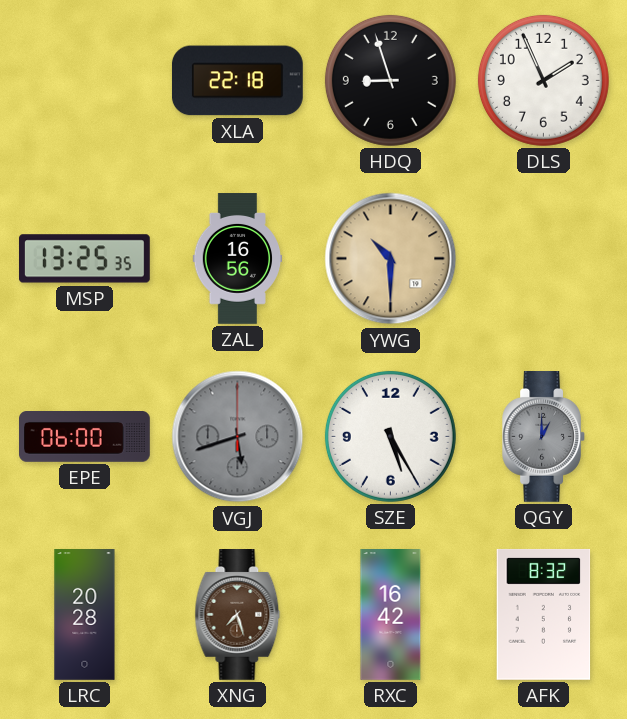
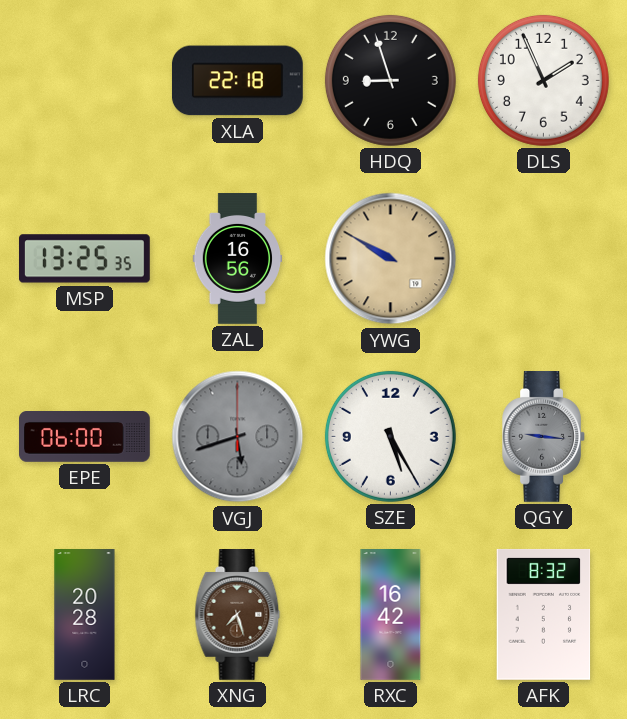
YWG: 10:30 -> 9:50 (391, 259)
QGY: 1:00 -> 9:16 (543, 437)
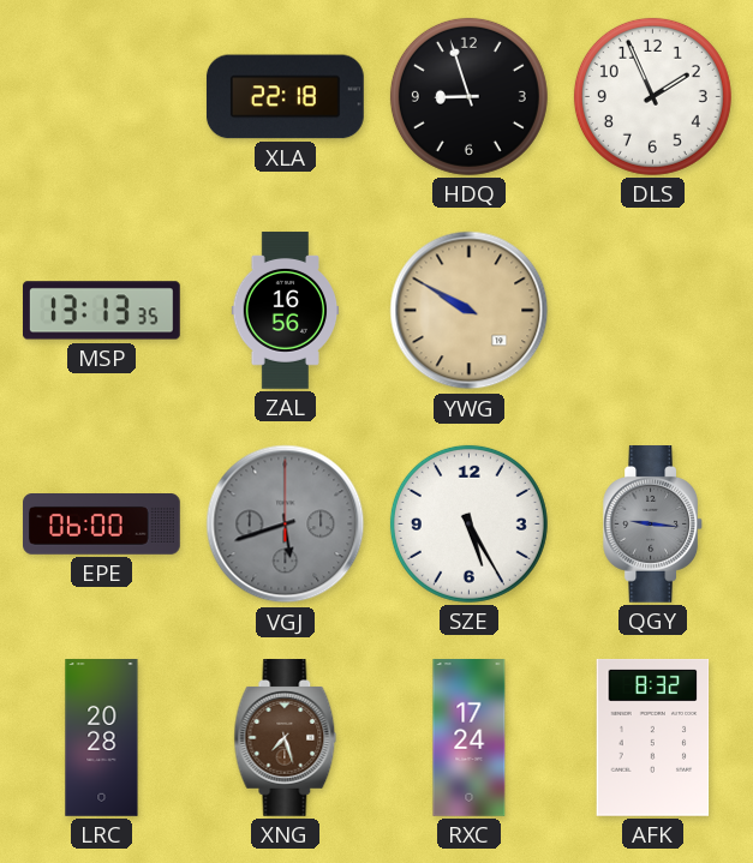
MSP: 13:25 -> 13:13 (102, 311)
RXC: 16:42 -> 17:24 (470, 738)
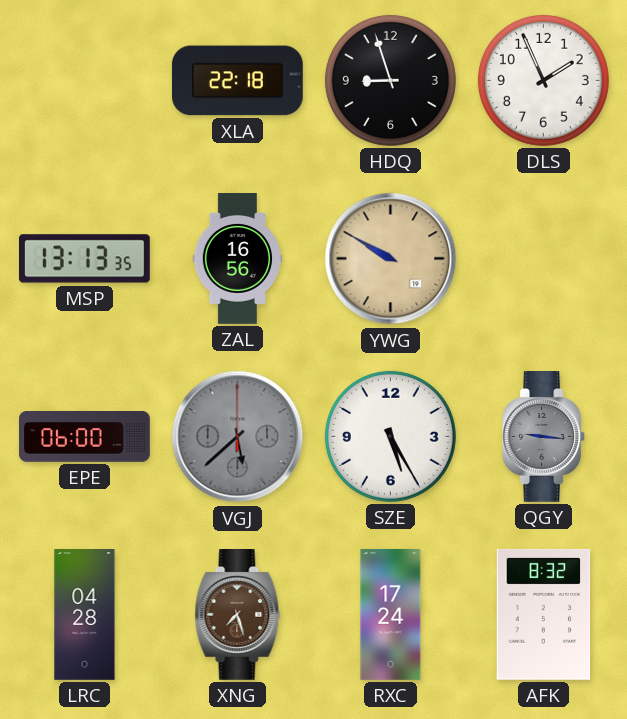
VGJ: 5:42 -> 5:38 (238, 437)
LRC: 20:28 -> 04:28 (85, 615)
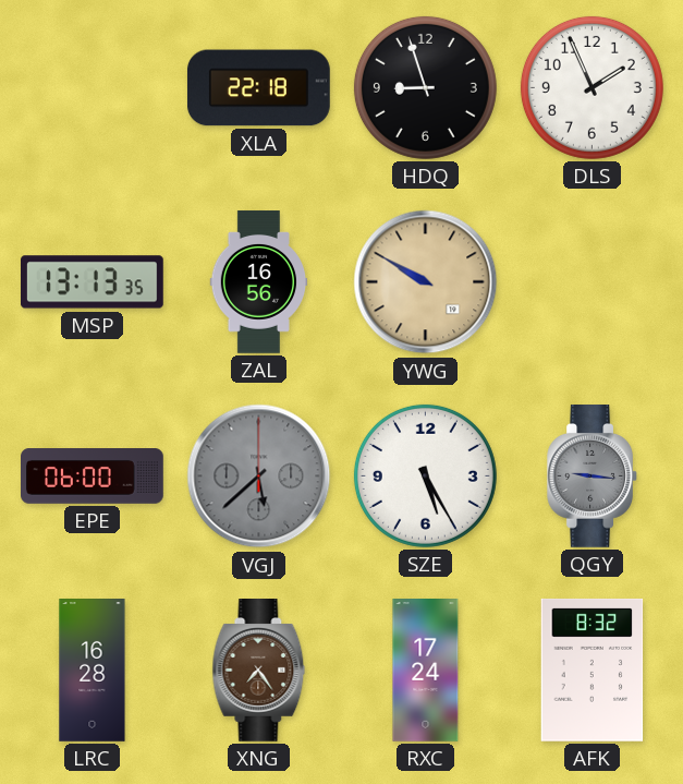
LRC: 04:28 -> 16:28 (93, 671)
XNG: 7:27 -> 7:24 (259, 671)
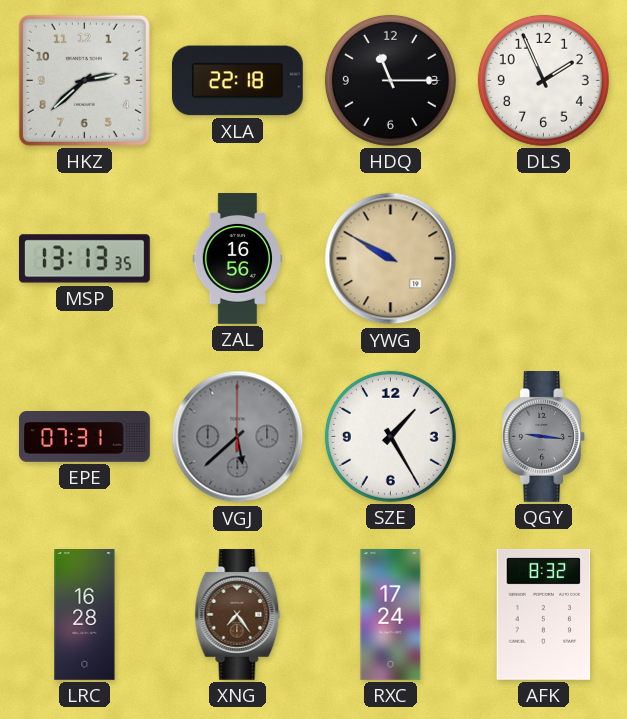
HKZ: none -> 2:38 (84, 80)
HDQ: 8:57 -> 11:15 (390, 80)
EPE: 06:00 -> 07:31 (85, 437)
SZE: 5:25 -> 1:25 (390, 436)
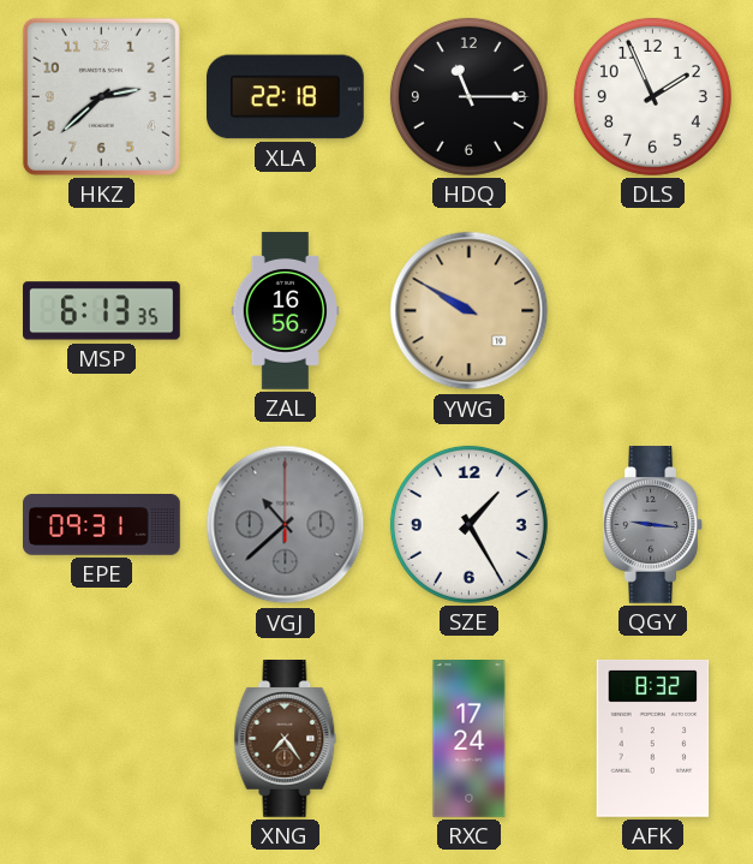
MSP: 13:13 -> 6:13 (102, 311)
EPE: 07:31 -> 09:31 (102, 525)
VGJ: 5:38 -> 10:38 (286, 525)
LRC: 16:28 -> none (85, 615)
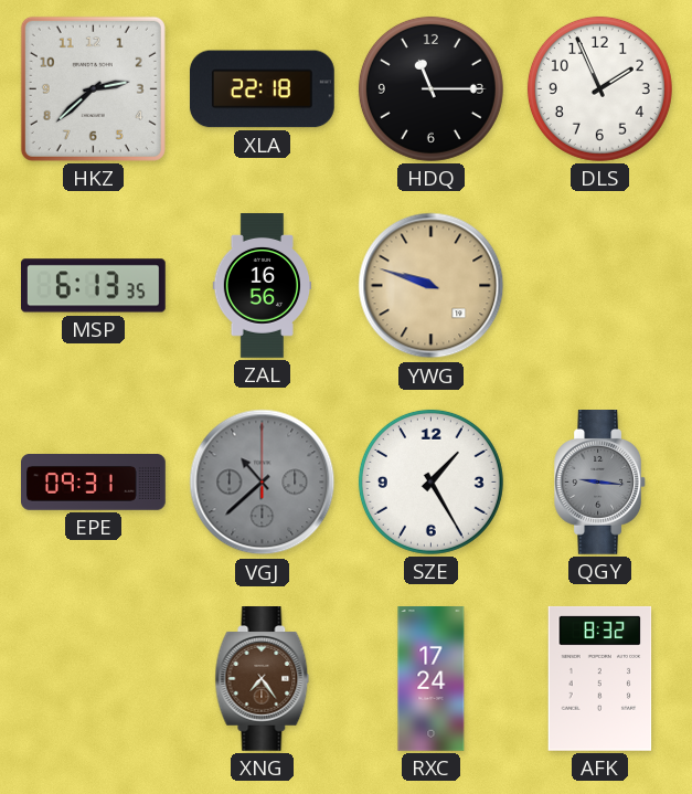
YWG: 9:50 -> 9:48 (432, 286)
